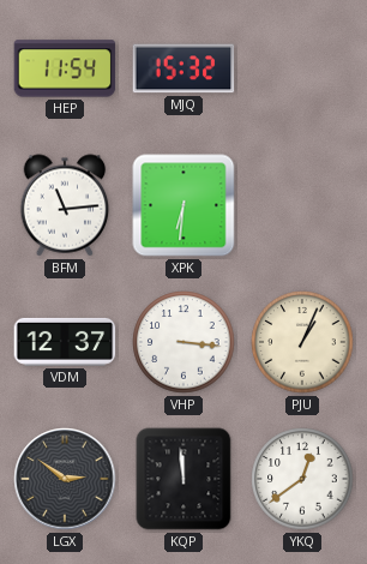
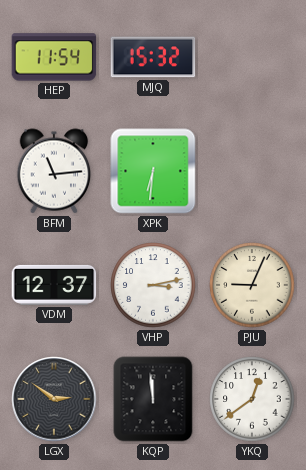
VHP: 3:16 -> 3:13 (153, 285)
PJU: 1:04 -> 9:04 (252, 285)
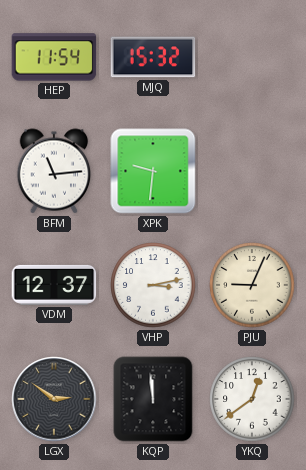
XPK: 6:31 -> 9:31 (153, 171)
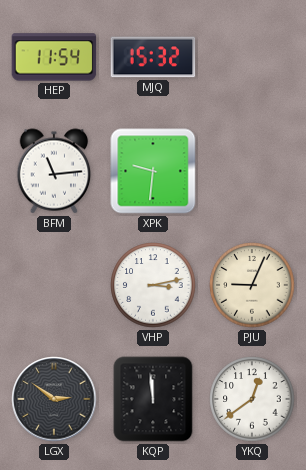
VDM: 12:37 -> none (54, 285)
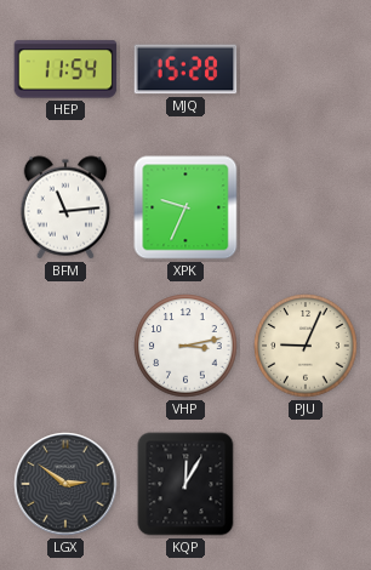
MJQ: 15:32 -> 15:28 (185, 69)
XPK: 9:31 -> 9:34 (185, 207)
KQP: 11:59 -> 12:05 (185, 484)
YKQ: 12:39 -> none (252, 399)
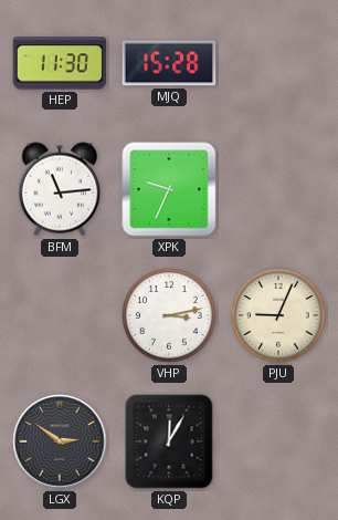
HEP: 11:54 -> 11:30 (60, 63)
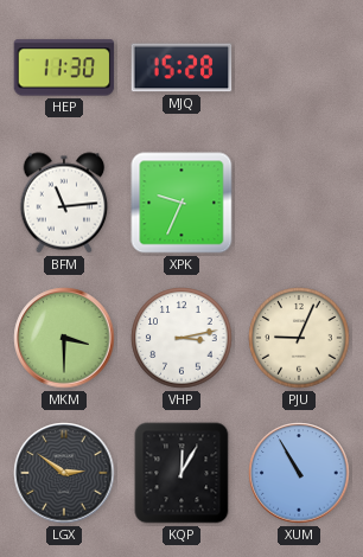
MKM: none -> 3:30 (64, 338)
XUM: none -> 10:55 (299, 473)
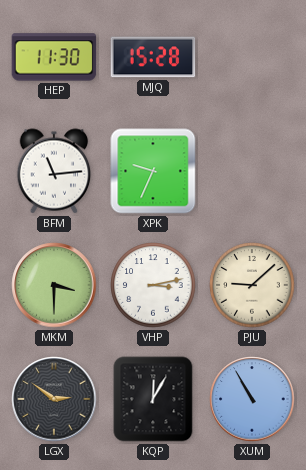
PJU: 9:04 -> 9:08 (252, 285)
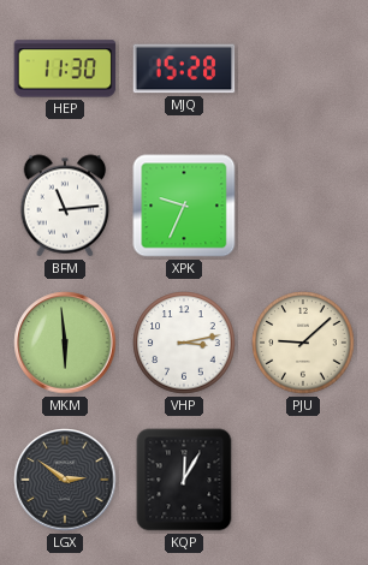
MKM: 3:30 -> 5:59 (65, 343)
XUM: 10:55 -> none (252, 399)
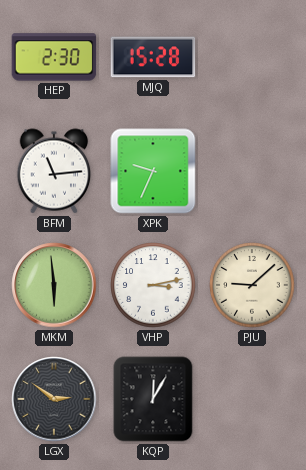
HEP: 11:30 -> 2:30 (54, 57)
